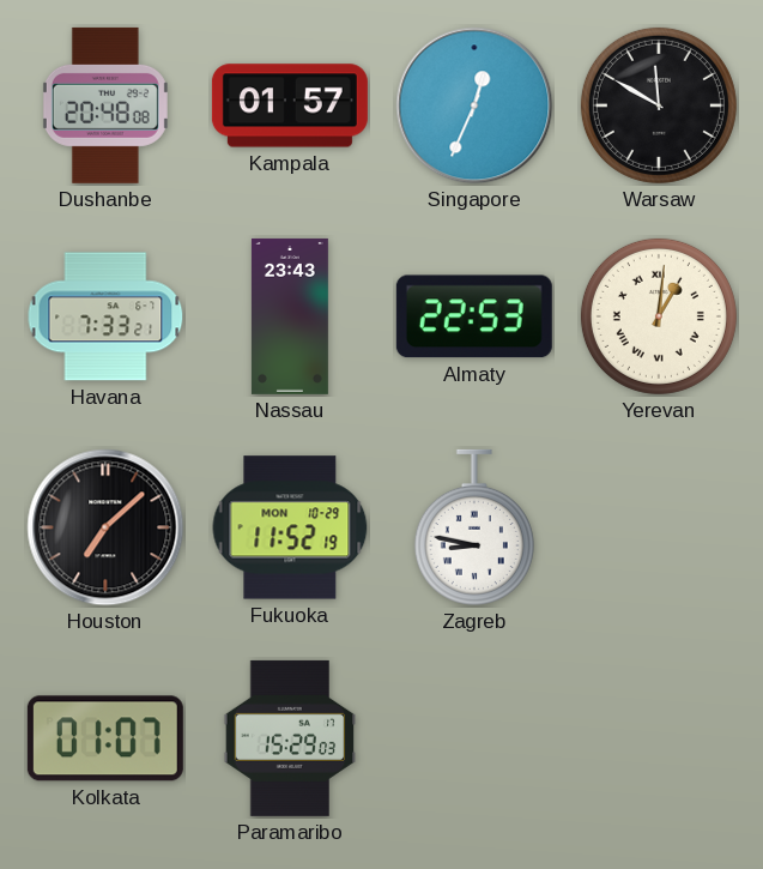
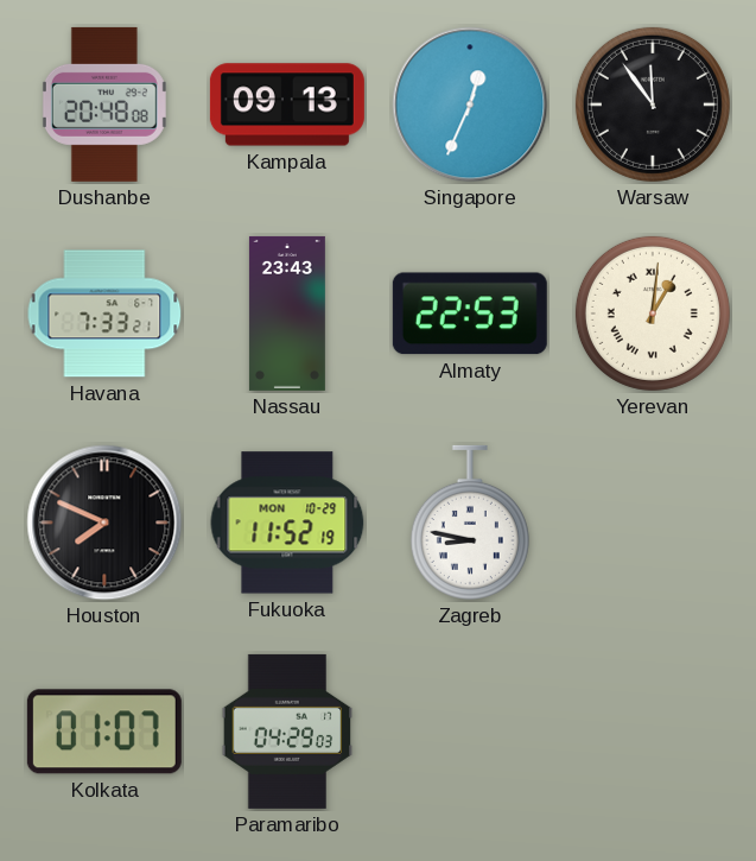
Kampala: 01:57 -> 09:13 (287, 105)
Warsaw: 11:50 -> 11:54 (653, 105)
Houston: 7:08 -> 7:49 (104, 523)
Paramaribo: 15:29 -> 04:29 (287, 732)
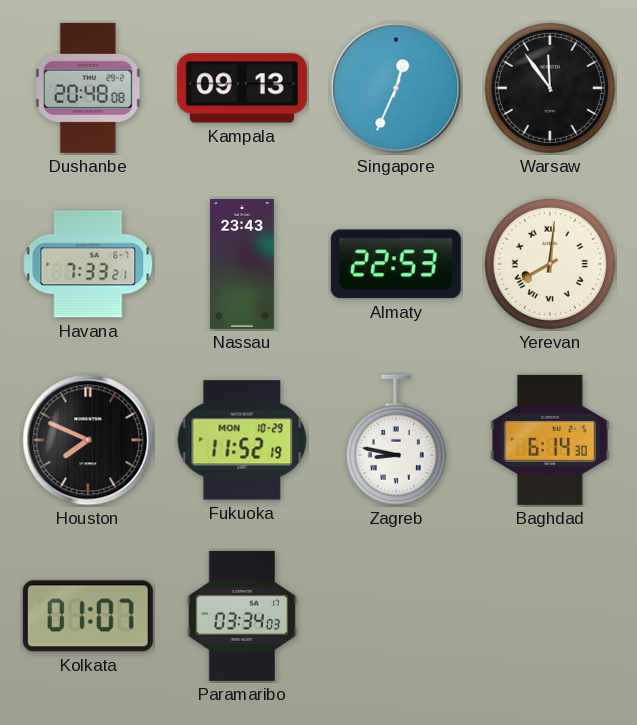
Yerevan: 1:01 -> 8:01 (550, 264)
Baghdad: none -> 6:14 (551, 440)
Paramaribo: 04:29 -> 03:34 (242, 616)
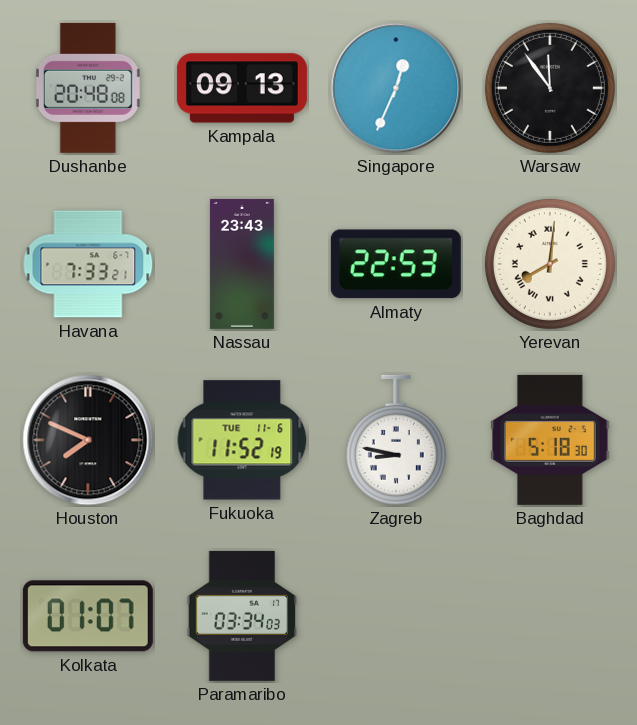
Fukuoka date: MON 10-29 -> TUE 11-6 (242, 440)
Baghdad: 6:14 -> 5:18 (551, 440)
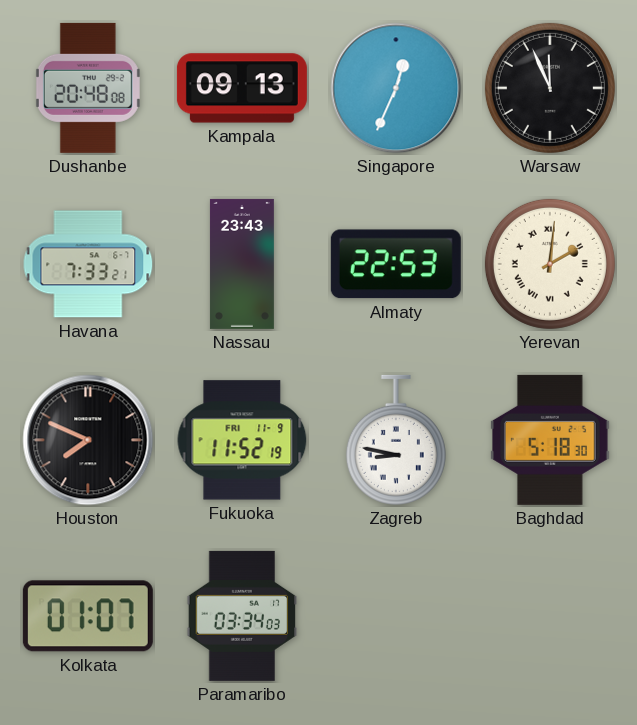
Warsaw: 11:54 -> 11:56 (550, 88)
Yerevan: 8:01 -> 2:01 (550, 264)
Fukuoka date: TUE 11-6 -> FRI 11-9 (242, 440)
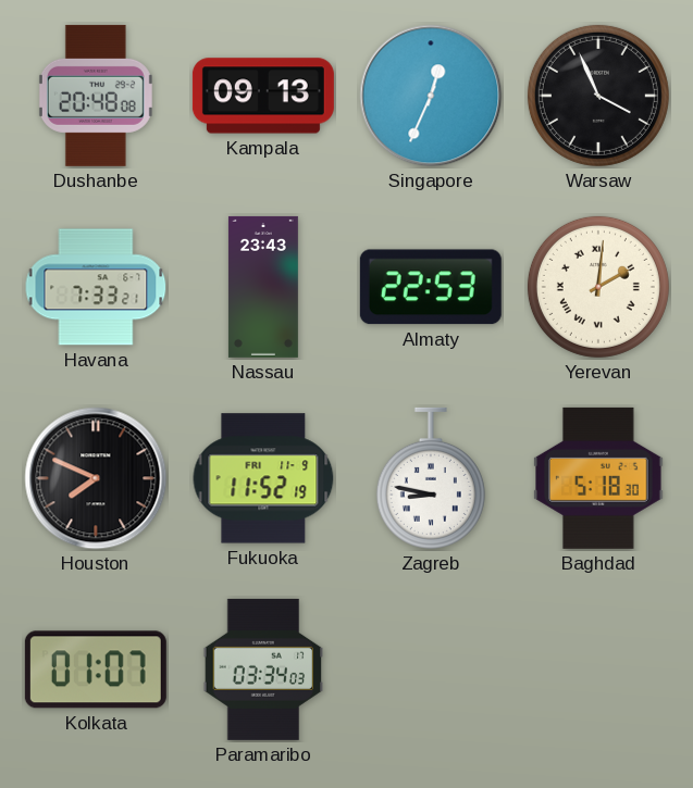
Warsaw: 11:56 -> 3:56 (598, 96)
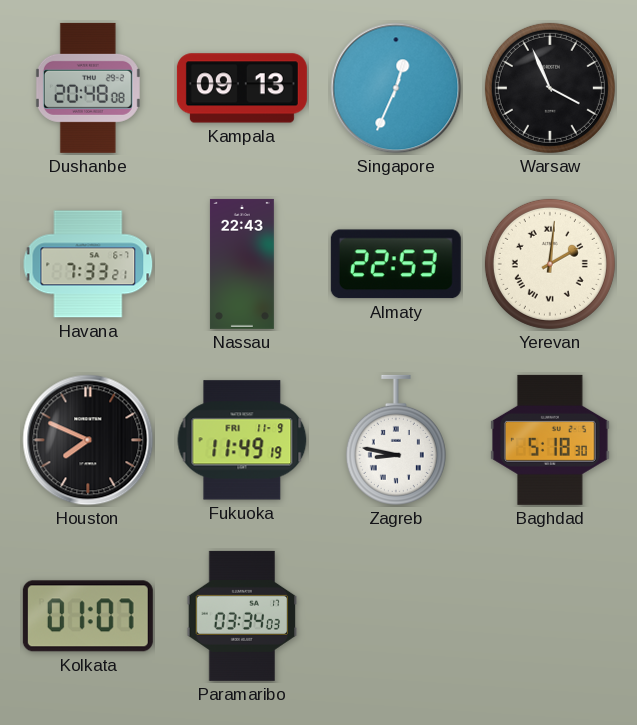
Nassau: 23:43 -> 22:43 (242, 264)
Fukuoka: 11:52 -> 11:49 (242, 440)
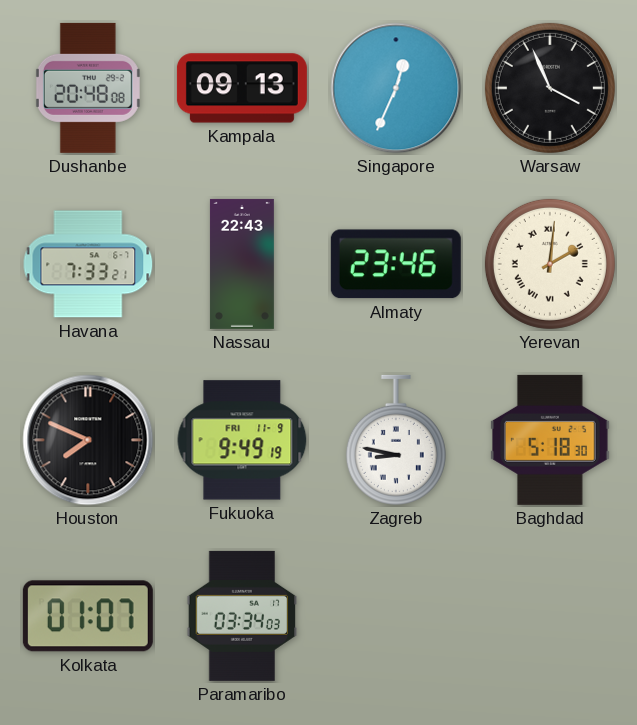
Almaty: 22:53 -> 23:46 (396, 264)
Fukuoka: 11:49 -> 9:49 (242, 440)
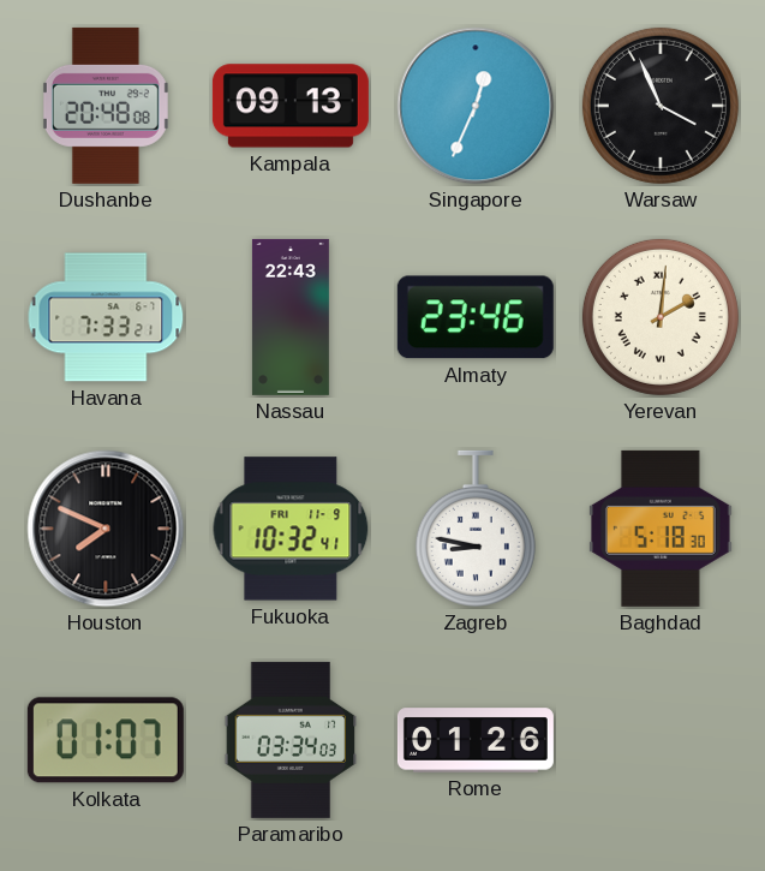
Fukuoka: 9:49 -> 10:32 (291, 529)
Rome: none -> 01:26 (476, 740)
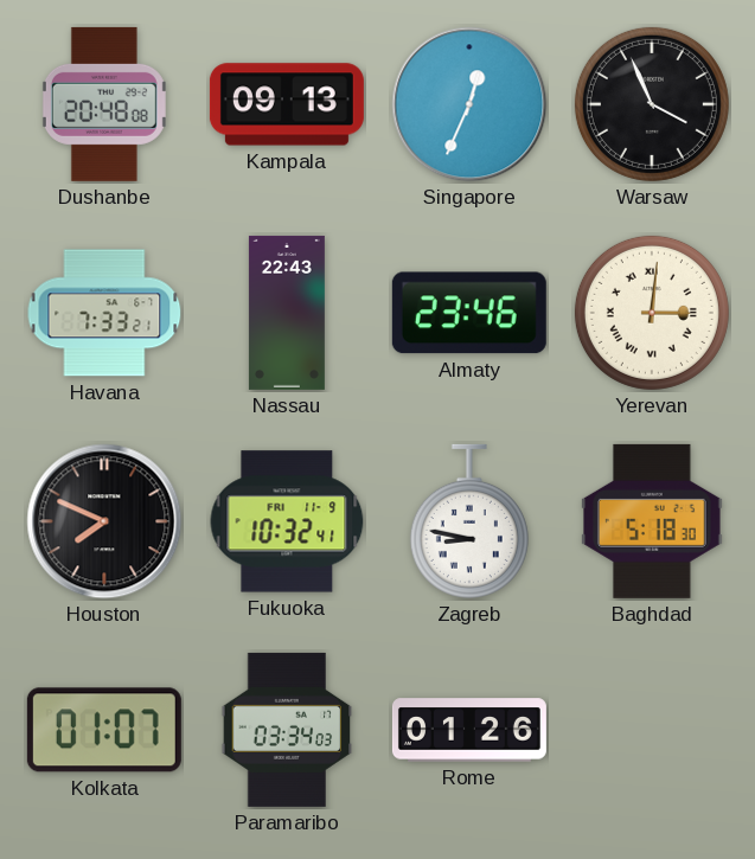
Yerevan: 2:01 -> 3:01 (652, 313)
